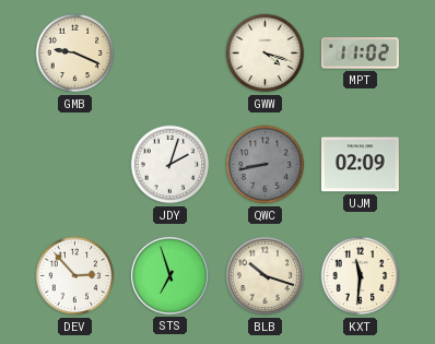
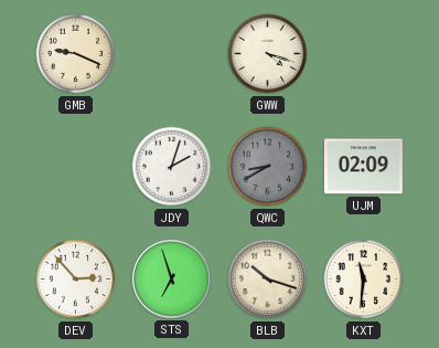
MPT: 11:02 -> none (360, 54)
QWC: 8:43 -> 8:40 (268, 167)
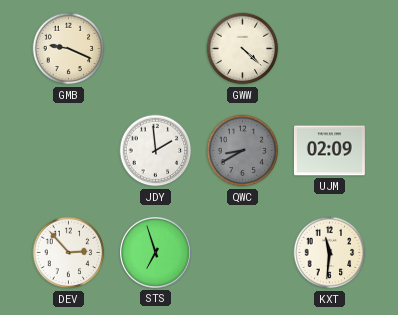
GWW: 4:18 -> 4:22 (243, 49)
JDY: 2:03 -> 1:59 (156, 151)
BLB: 10:18 -> none (268, 280)
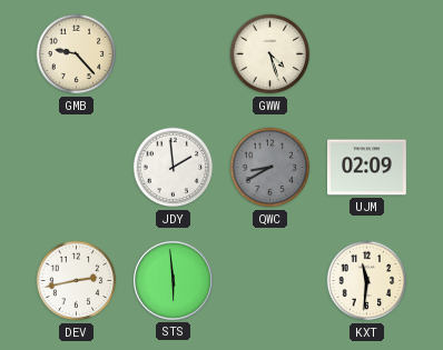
GMB: 9:19 -> 9:23 (77, 54)
GWW: 4:22 -> 4:27 (270, 54)
DEV: 2:53 -> 2:43 (77, 281)
STS: 6:57 -> 5:59 (173, 280)
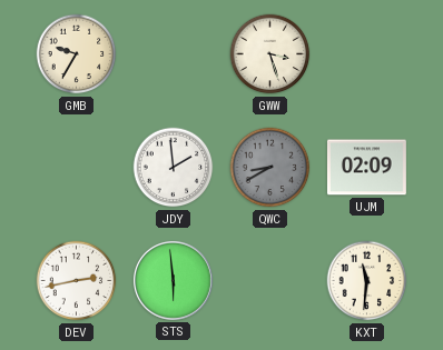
GMB: 9:23 -> 9:35 (77, 54)
GWW: 4:27 -> 3:27 (270, 54)
